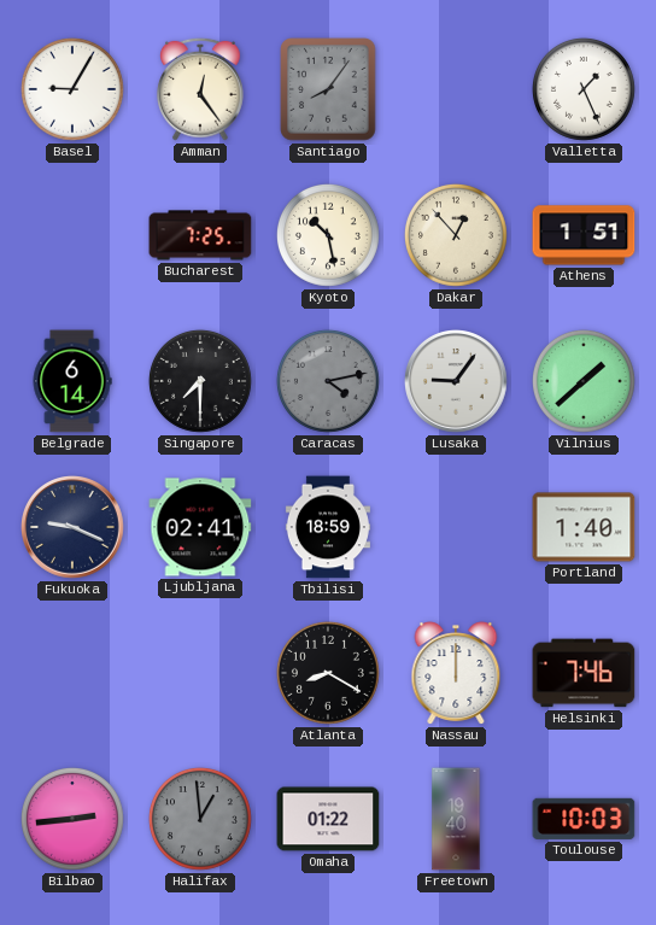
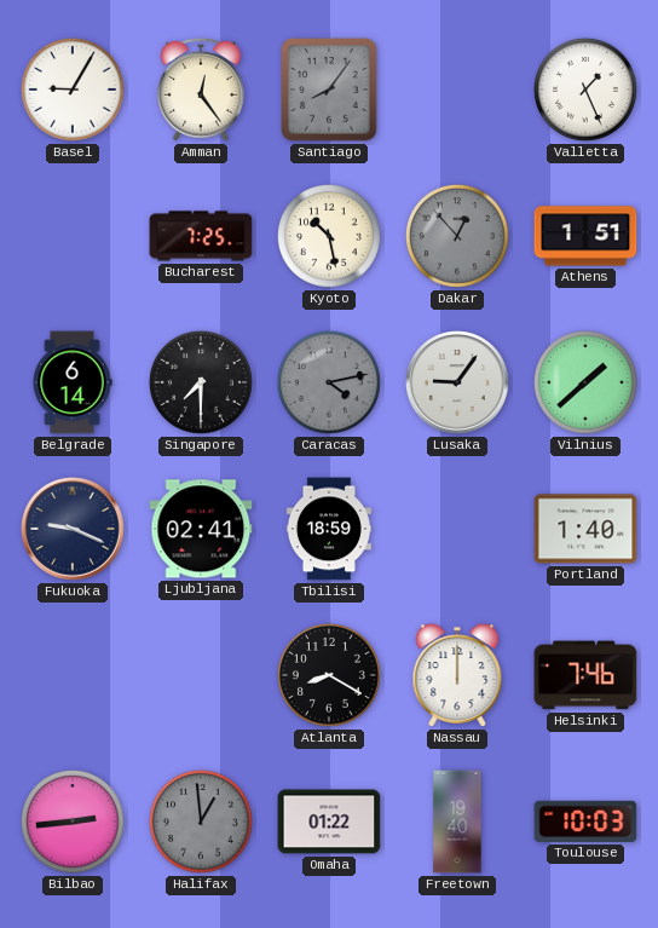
Dakar dial: cream -> grey (457, 236)
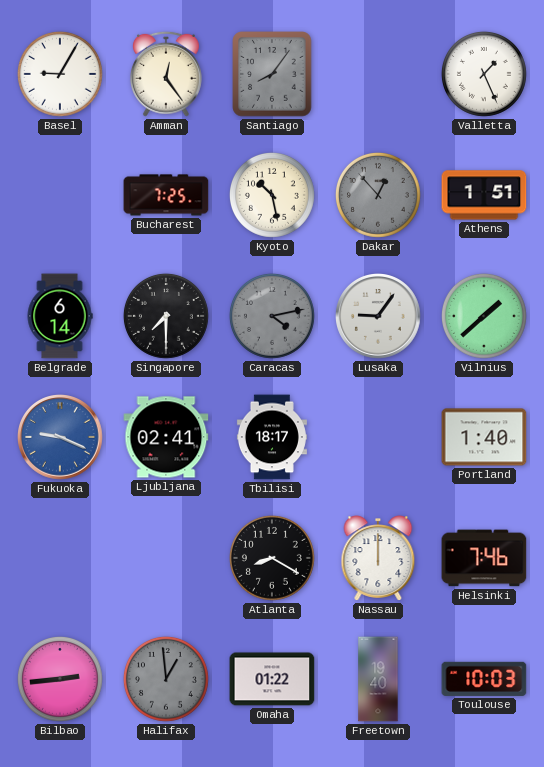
Fukuoka dial: navy -> blue (61, 438)
Tbilisi: 18:59 -> 18:17 (272, 437)
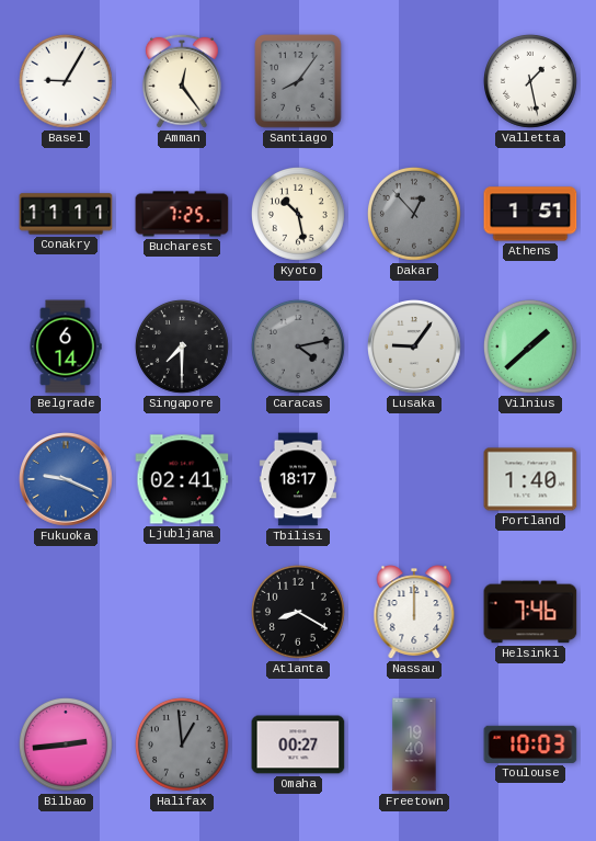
Valletta: 1:26 -> 1:28 (530, 81)
Conakry: none -> 11:11 (66, 214)
Omaha: 01:22 -> 00:27 (298, 745)
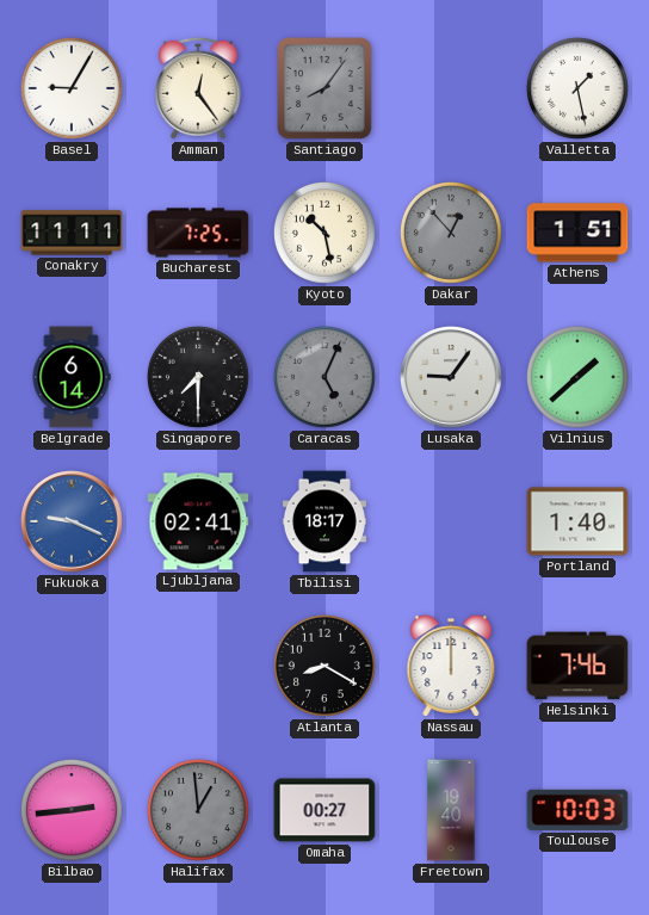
Caracas: 4:13 -> 5:04 (324, 377)
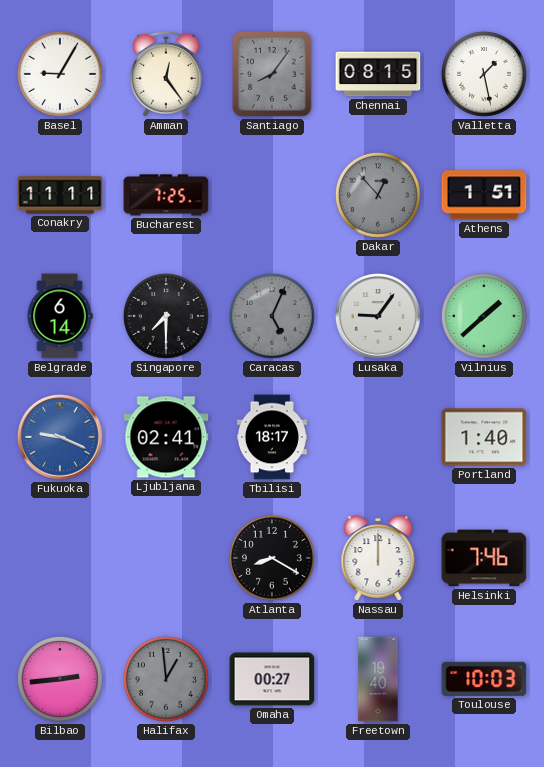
Chennai: none -> 08:15 (378, 74)
Kyoto: 10:28 -> none (324, 233)
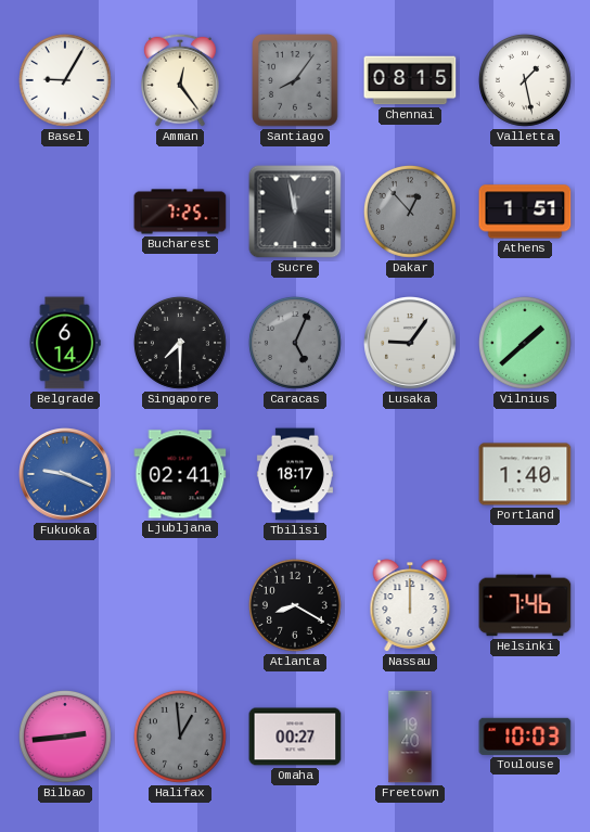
Conakry: 11:11 -> none (60, 195)
Sucre: none -> 11:58 (295, 212)
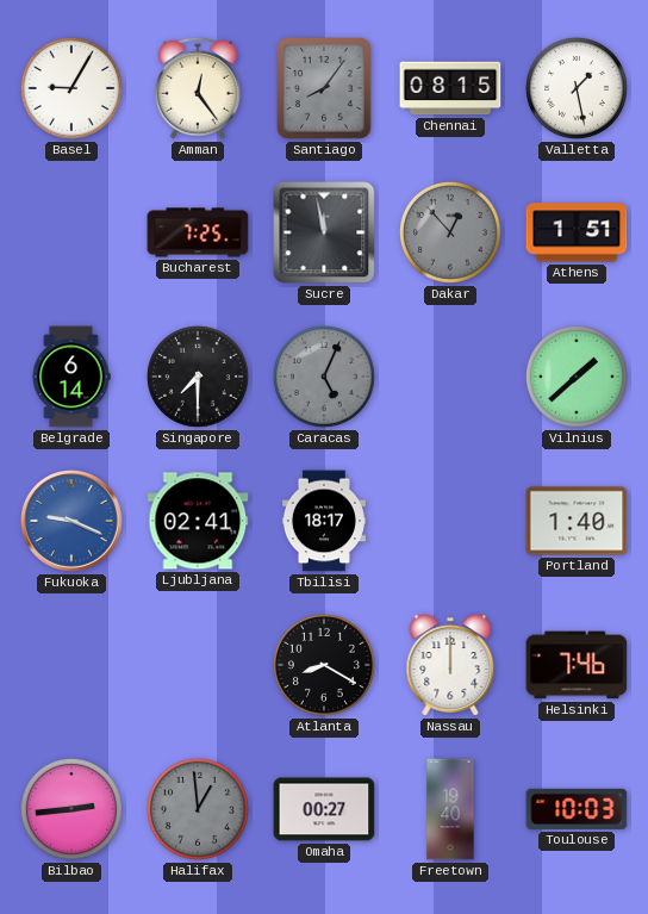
Lusaka: 9:06 -> none (411, 344)
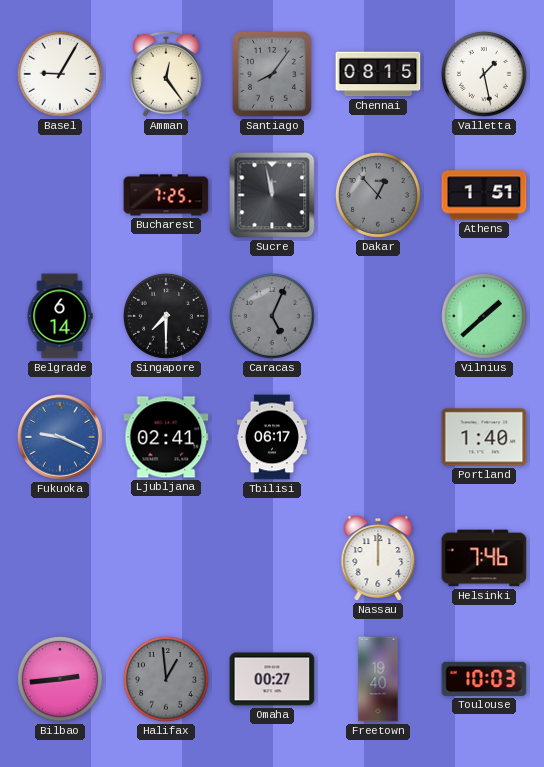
Tbilisi: 18:17 -> 06:17 (272, 437)
Atlanta: 8:20 -> none (324, 665)
